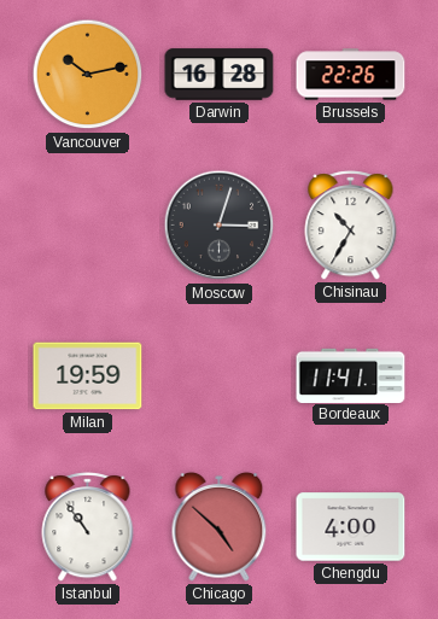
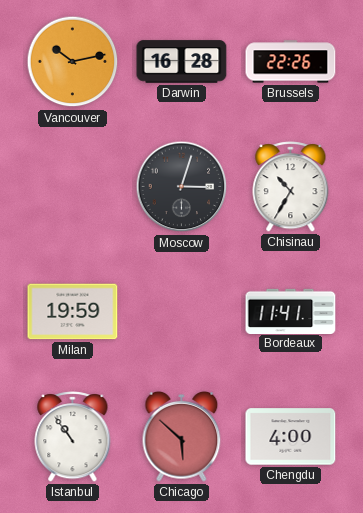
Chicago: 4:52 -> 5:52 (182, 437)
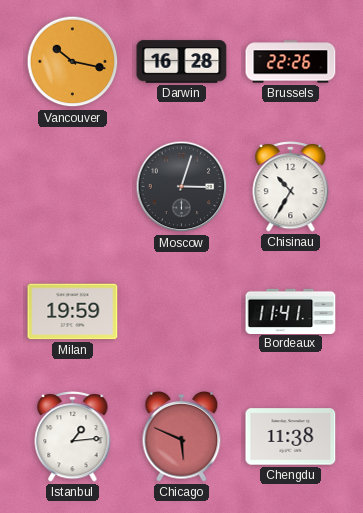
Vancouver: 10:13 -> 10:17 (73, 62)
Istanbul: 10:54 -> 1:14 (73, 437)
Chicago: 5:52 -> 5:49 (182, 437)
Chengdu: 4:00 -> 11:38 (291, 437)
